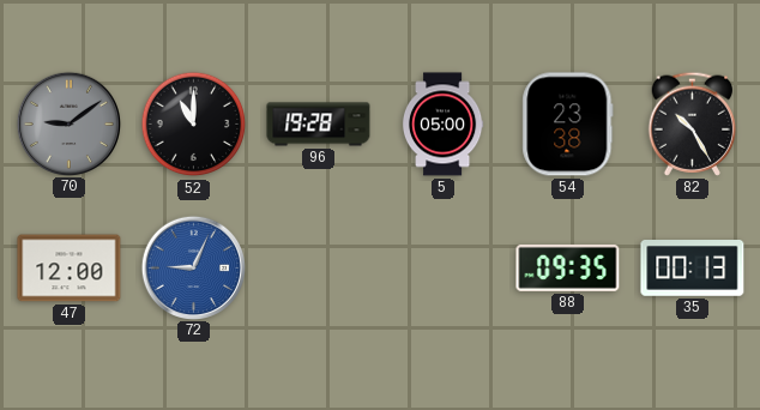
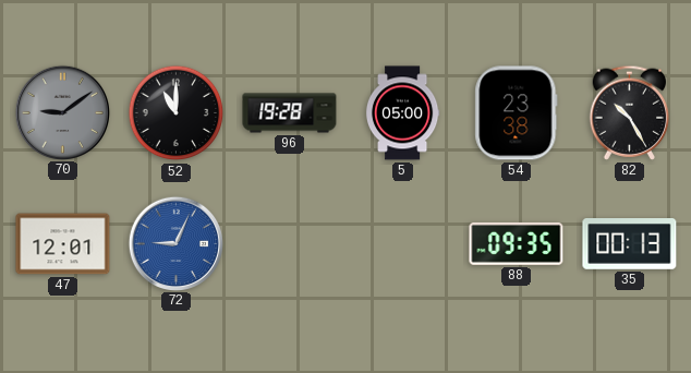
47: 12:00 -> 12:01 (63, 244)
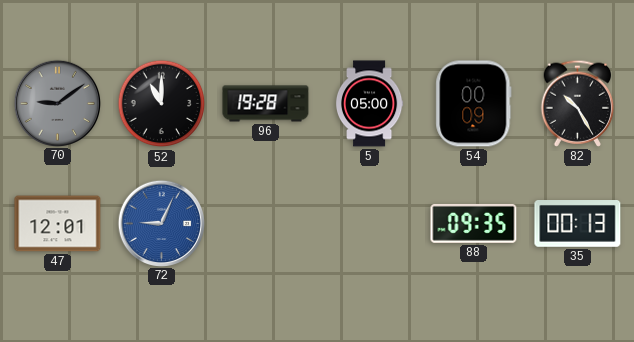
54: 23:38 -> 00:09 (474, 104)
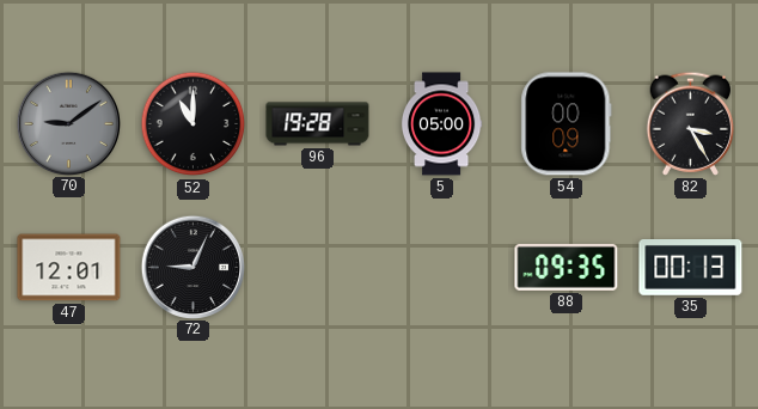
82: 10:25 -> 3:25 (691, 123)
72 dial: blue -> black (192, 267)
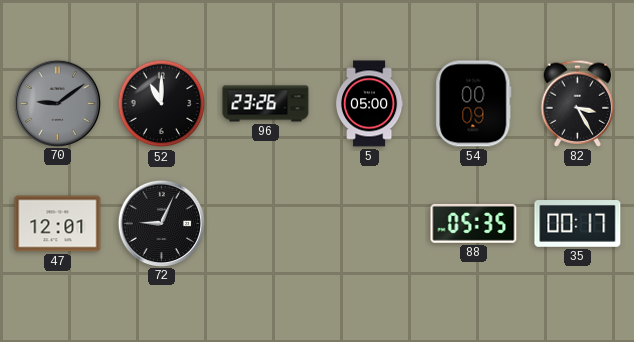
96: 19:28 -> 23:26 (266, 104)
88: 09:35 -> 05:35 (474, 224)
35: 00:13 -> 00:17 (578, 224)
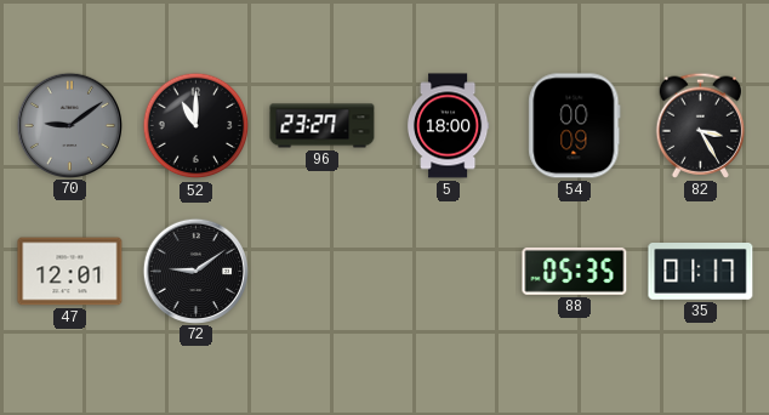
96: 23:26 -> 23:27 (323, 126)
5: 05:00 -> 18:00 (448, 126)
72: 9:04 -> 9:09 (195, 271)
35: 00:17 -> 01:17 (701, 272)
